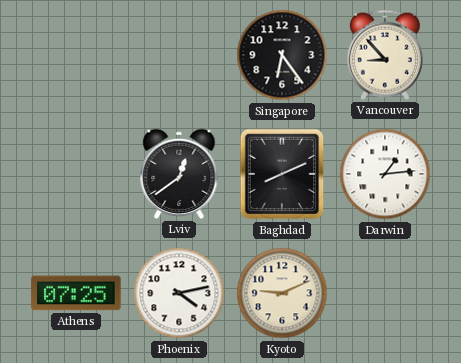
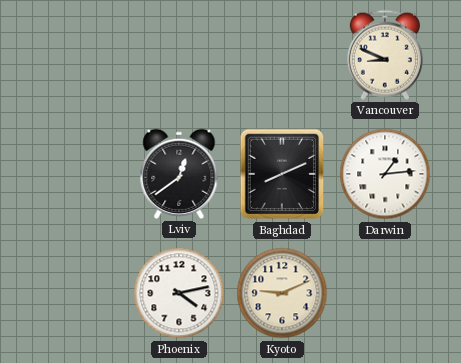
Singapore: 6:24 -> none (282, 55)
Vancouver: 8:53 -> 8:49 (385, 55)
Athens: 07:25 -> none (76, 293)
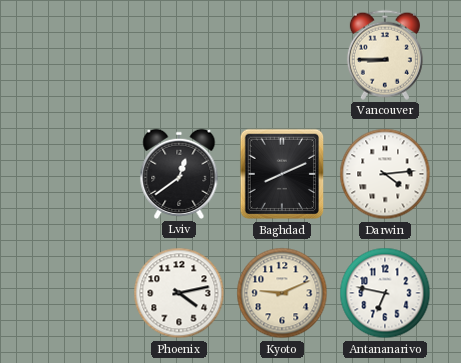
Vancouver: 8:49 -> 8:45 (385, 55)
Darwin: 1:14 -> 4:14 (385, 174)
Antananarivo: none -> 6:47 (385, 293)
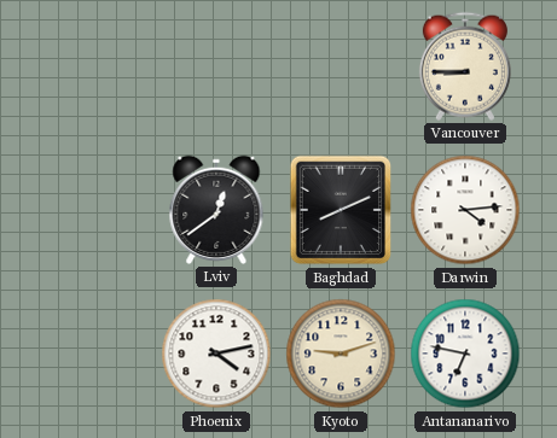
Kyoto: 9:11 -> 9:12 (341, 354)
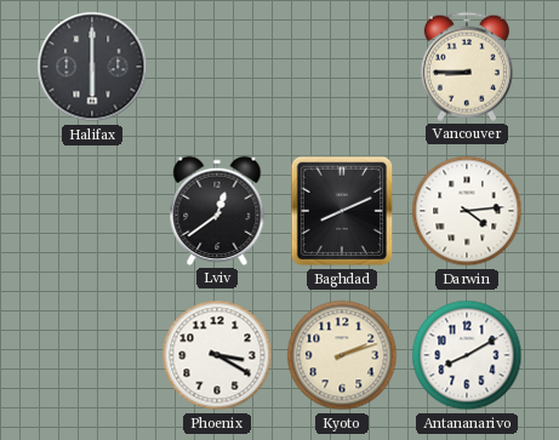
Halifax: none -> 6:00 (92, 67)
Phoenix: 4:13 -> 3:20 (217, 355)
Kyoto: 9:12 -> 2:12 (342, 355)
Antananarivo: 6:47 -> 8:10 (467, 355)
